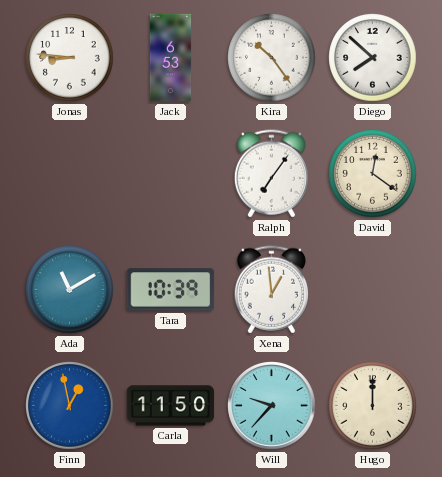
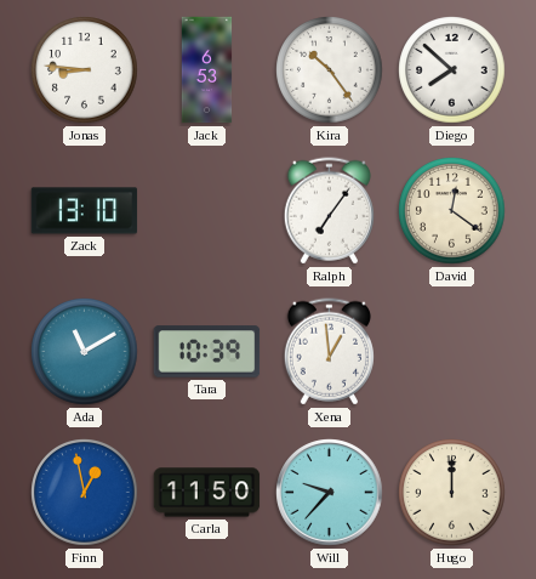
Zack: none -> 13:10 (85, 211)
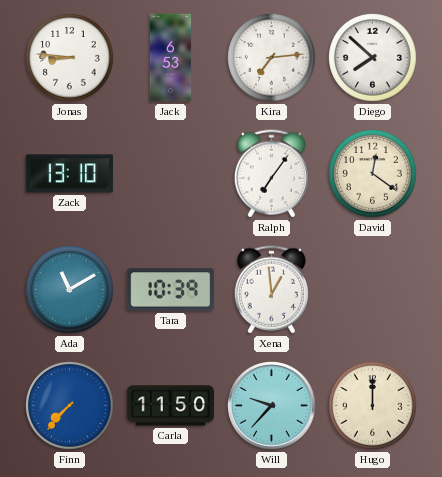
Kira: 10:24 -> 7:14 (272, 58)
Finn: 12:58 -> 7:37 (70, 406)
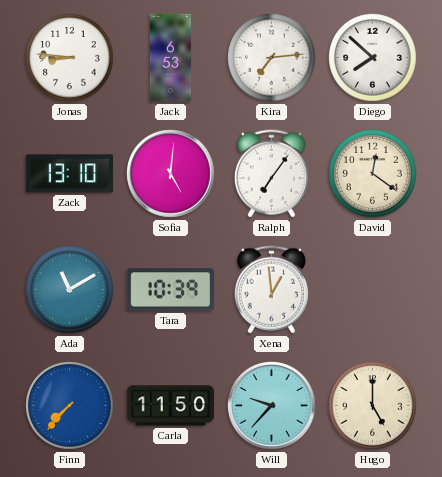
Sofia: none -> 5:01 (171, 174)
Hugo: 12:00 -> 5:00 (373, 406)
